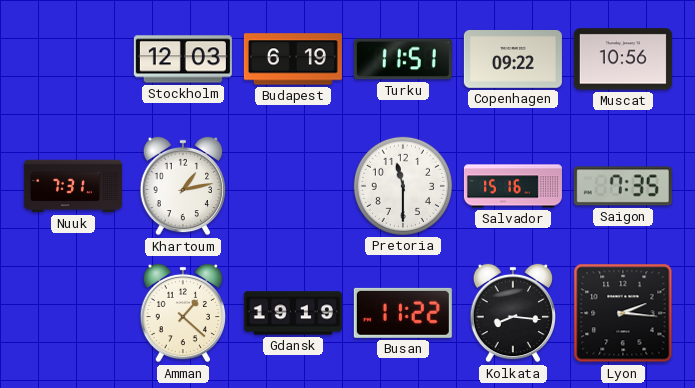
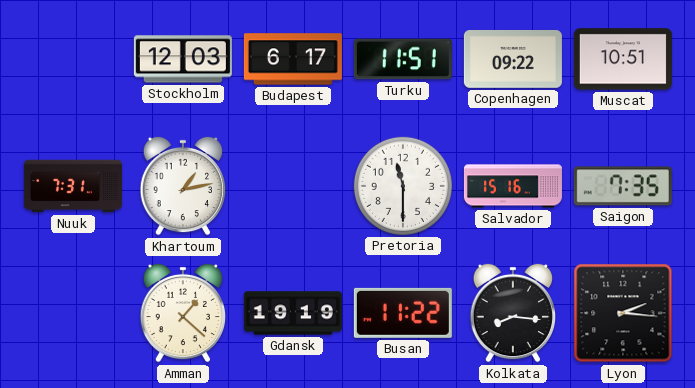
Budapest: 6:19 -> 6:17 (293, 59)
Muscat: 10:56 -> 10:51 (623, 59)
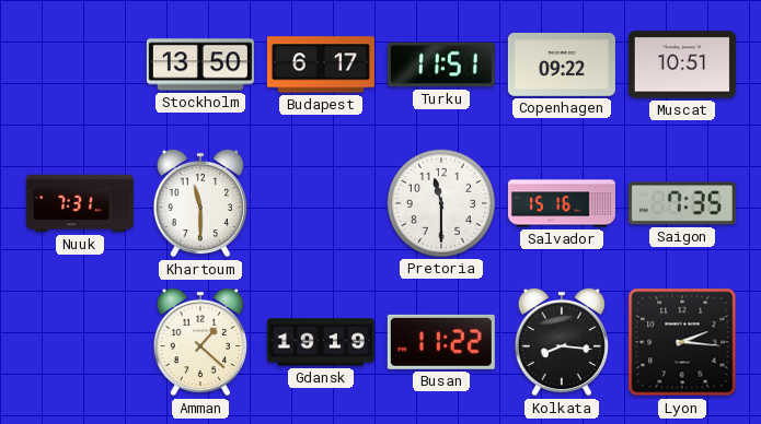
Stockholm: 12:03 -> 13:50 (200, 64)
Khartoum: 1:13 -> 11:30 (199, 203)
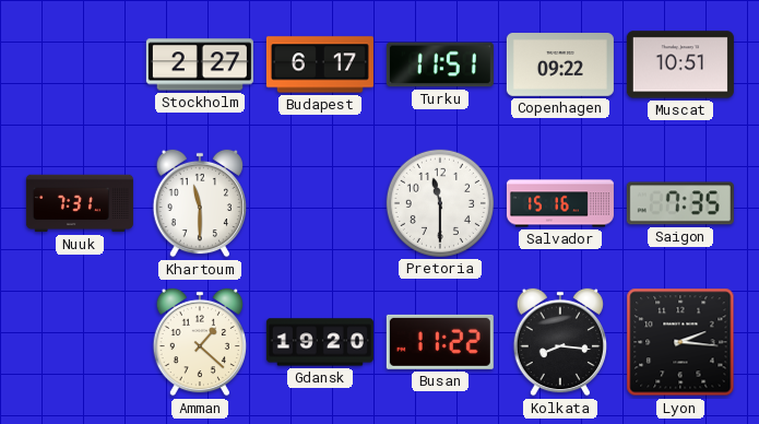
Stockholm: 13:50 -> 2:27 (200, 64)
Gdansk: 19:19 -> 19:20 (320, 342)
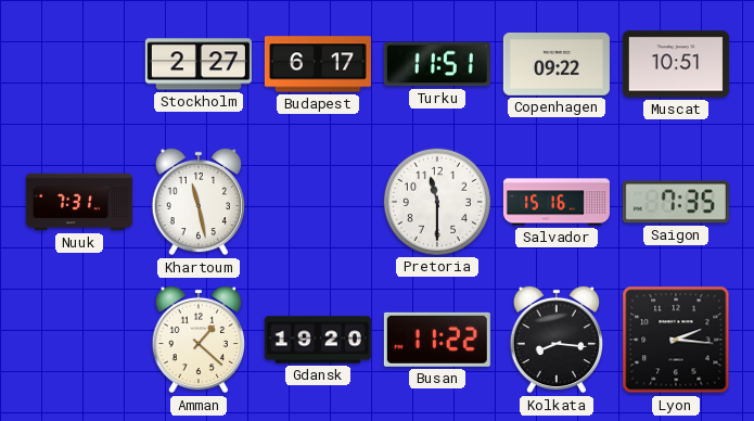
Khartoum: 11:30 -> 11:28 (197, 202)
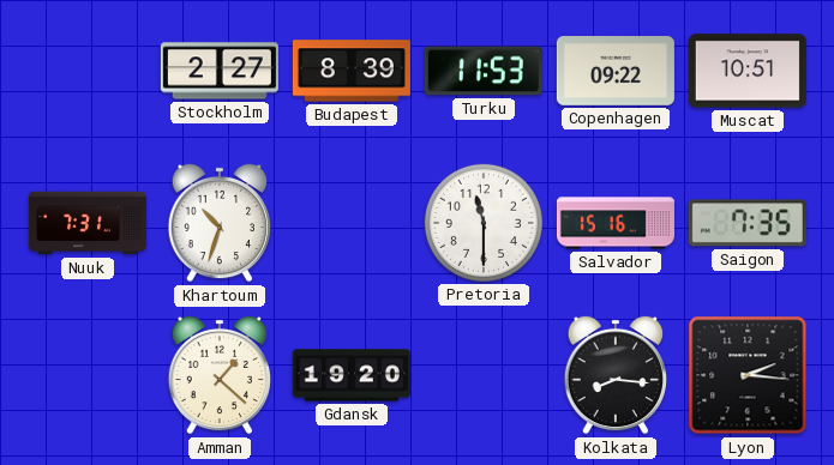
Budapest: 6:17 -> 8:39 (352, 71)
Turku: 11:51 -> 11:53 (484, 71)
Khartoum: 11:28 -> 10:33 (218, 223)
Busan: 11:22 -> none (437, 340)
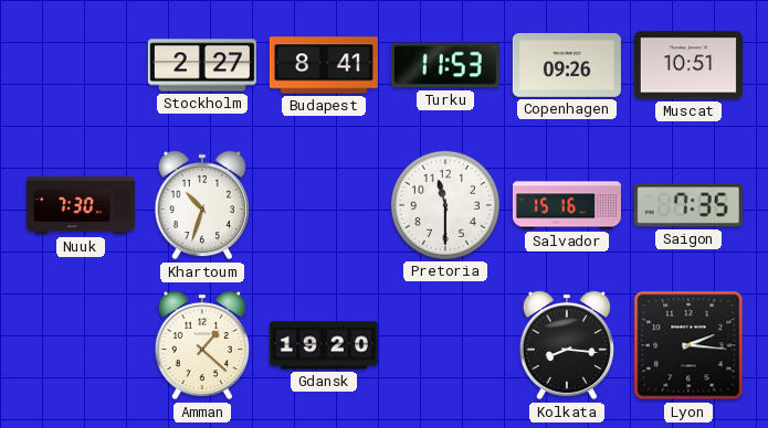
Budapest: 8:39 -> 8:41 (324, 65)
Copenhagen: 09:22 -> 09:26 (567, 66)
Nuuk: 7:31 -> 7:30 (81, 205)
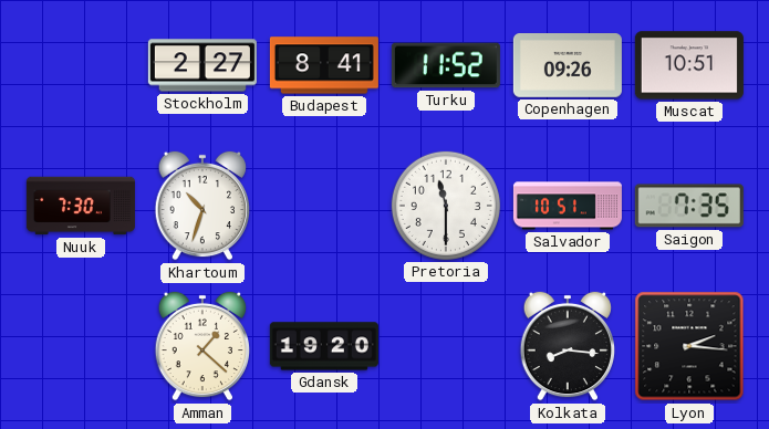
Turku: 11:53 -> 11:52 (446, 65)
Salvador: 15:16 -> 10:51 (568, 206)
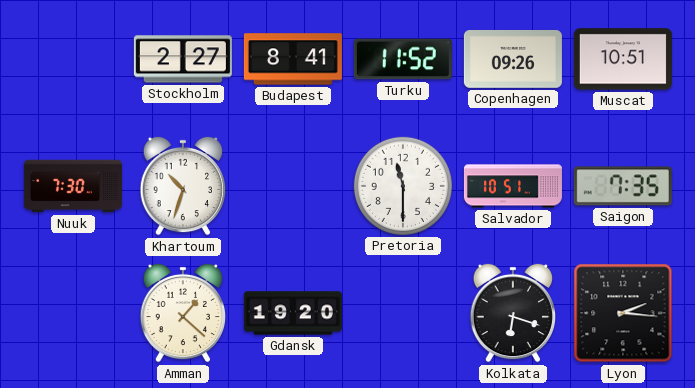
Kolkata: 8:16 -> 6:18 (512, 313)
